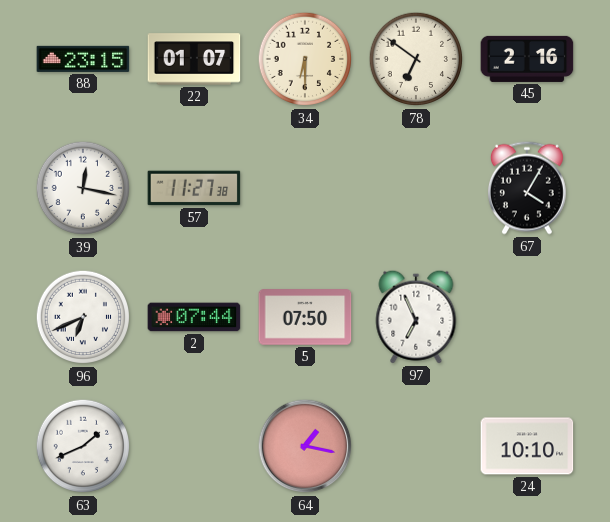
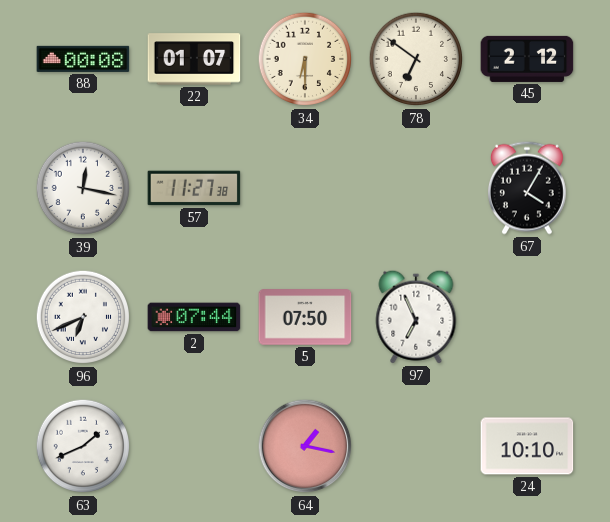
88: 23:15 -> 00:08 (83, 59)
45: 2:16 -> 2:12 (527, 59)
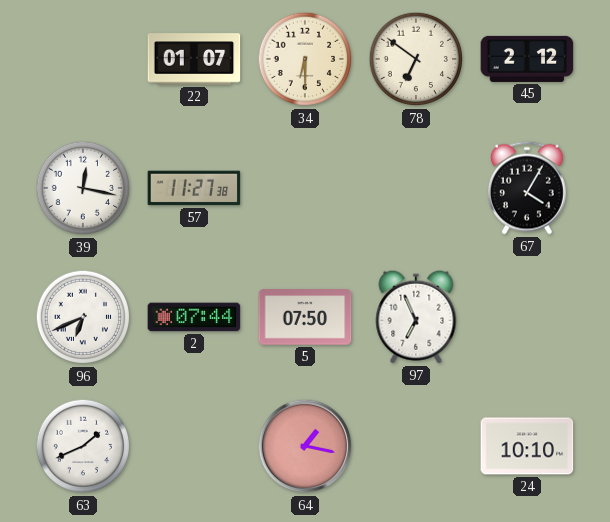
88: 00:08 -> none (83, 59)
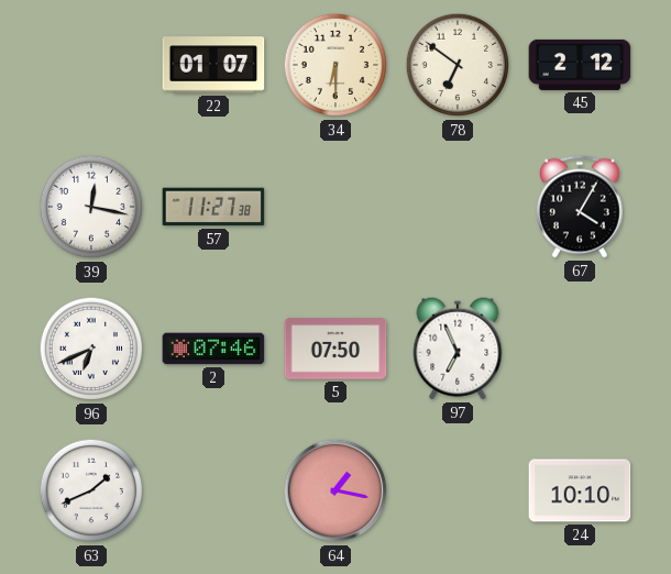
2: 07:44 -> 07:46 (213, 349)
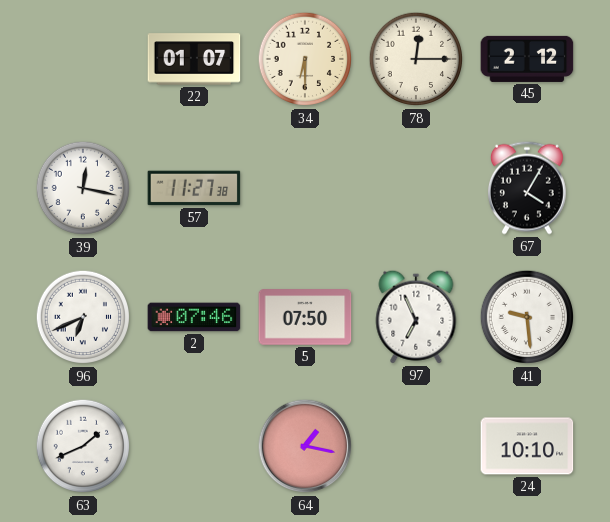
78: 6:51 -> 12:15 (416, 59)
41: none -> 9:29 (527, 317)
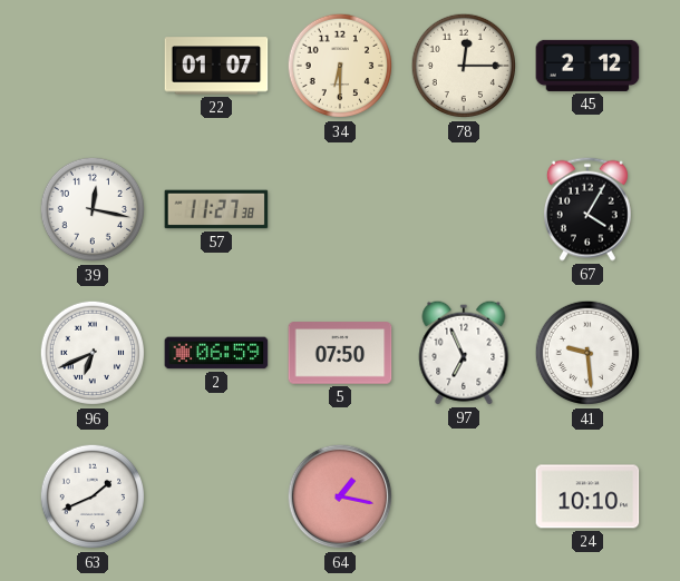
2: 07:46 -> 06:59 (216, 353)
